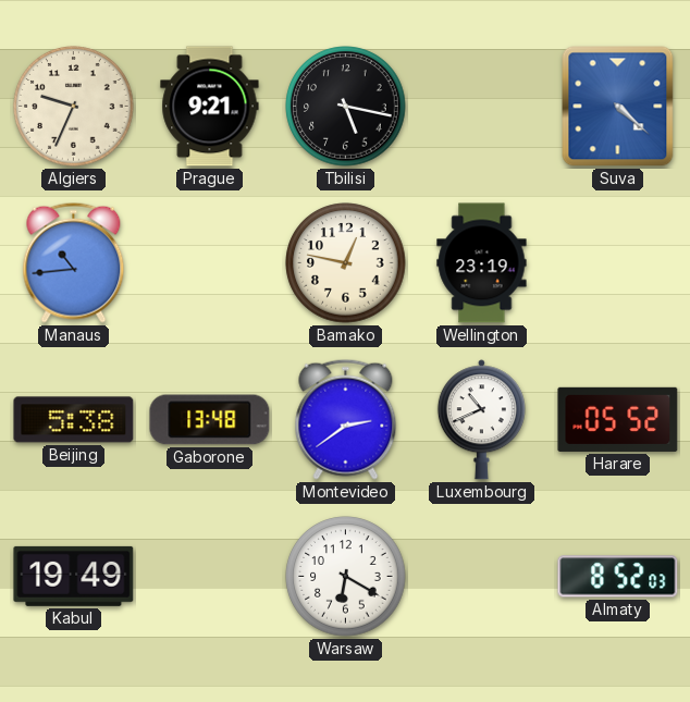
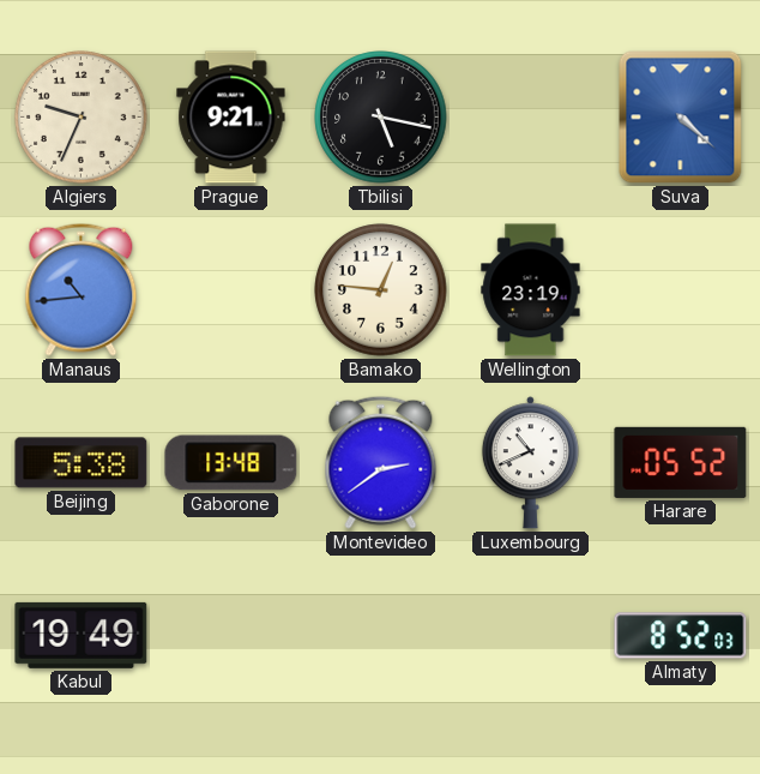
Bamako: 12:47 -> 12:46 (381, 290)
Warsaw: 6:20 -> none (346, 577)
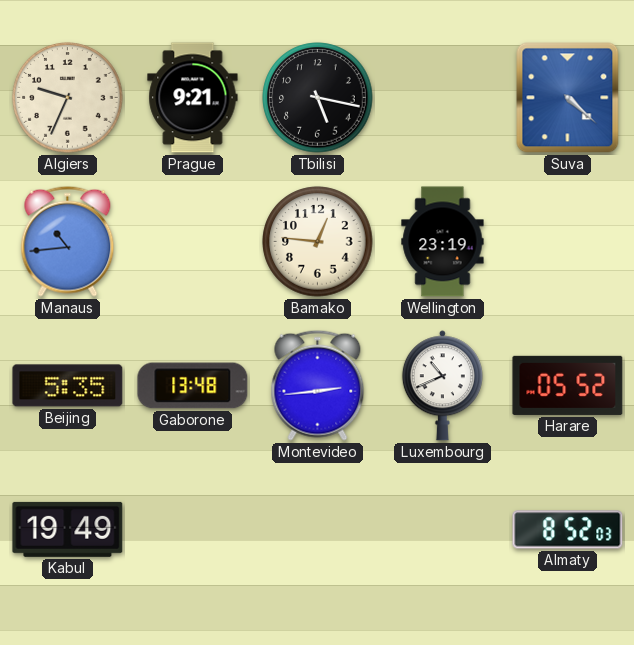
Beijing: 5:38 -> 5:35 (68, 386)
Montevideo: 2:39 -> 2:44 (318, 385)
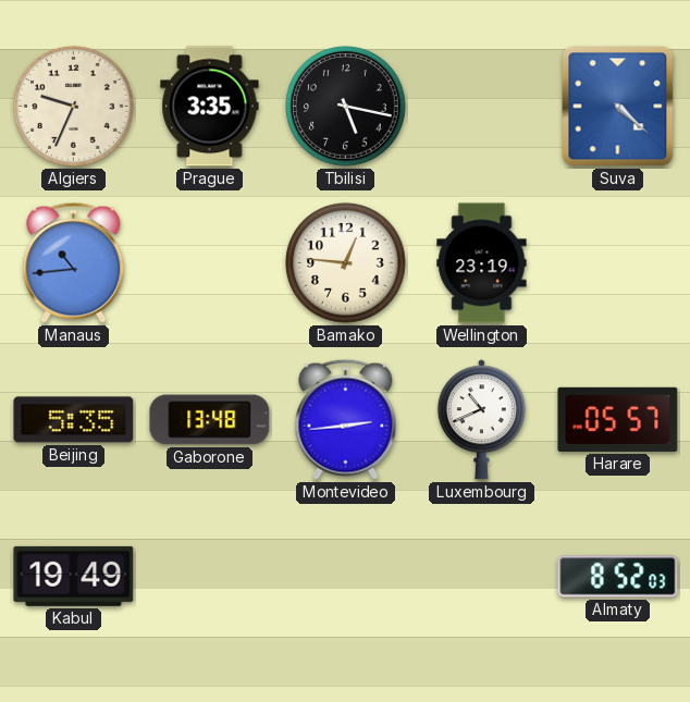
Prague: 9:21 -> 3:35 (210, 107)
Harare: 05:52 -> 05:57 (618, 419)
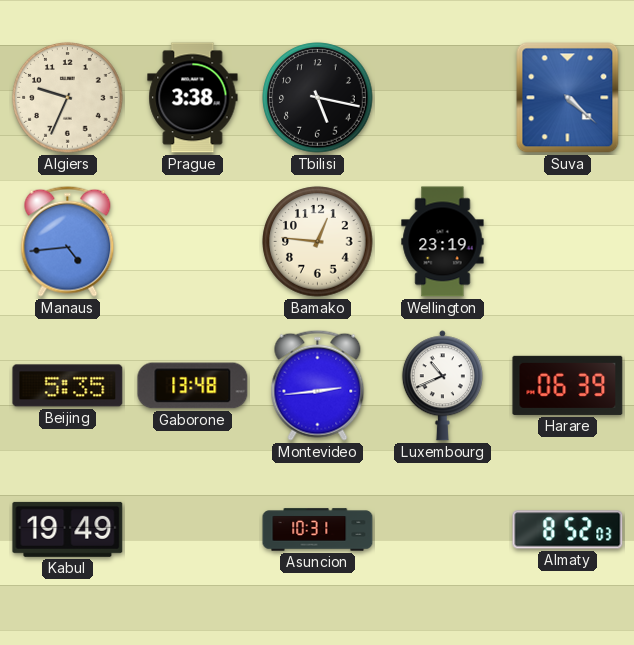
Prague: 3:35 -> 3:38 (193, 98)
Manaus: 10:44 -> 4:44 (68, 241)
Harare: 05:57 -> 06:39 (568, 385)
Asuncion: none -> 10:31 (318, 530)
